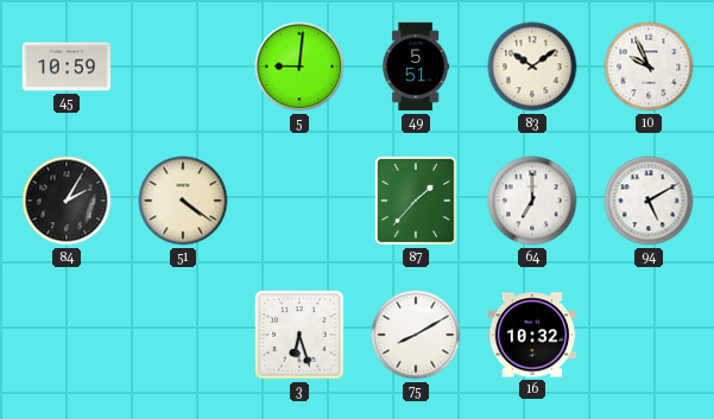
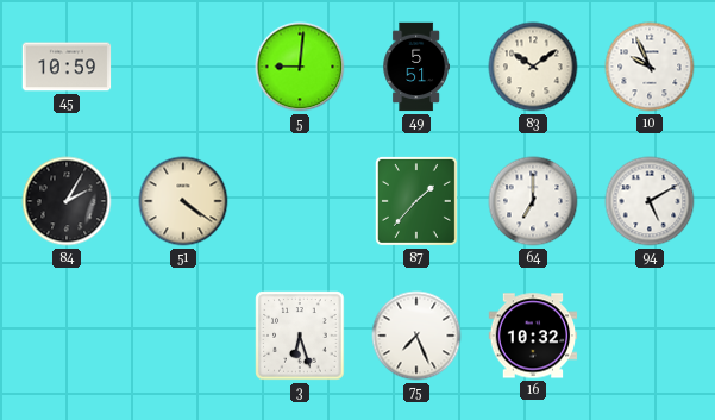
75: 8:10 -> 7:26 (416, 336)
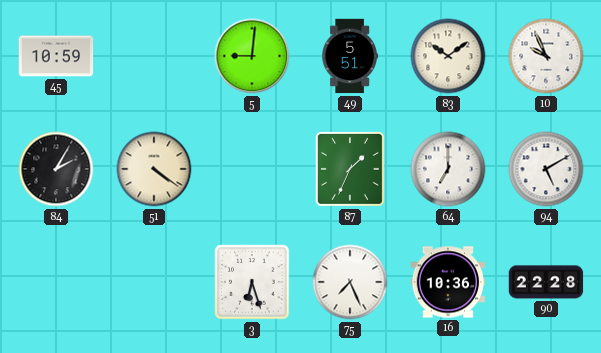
87: 1:37 -> 1:34 (350, 169)
16: 10:32 -> 10:36 (448, 282)
90: none -> 22:28 (546, 282)
